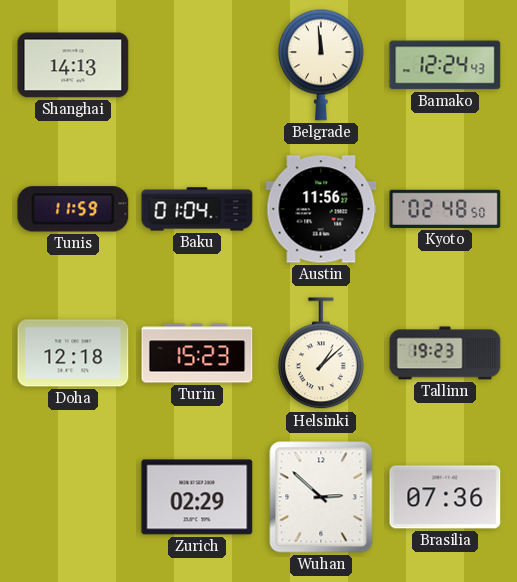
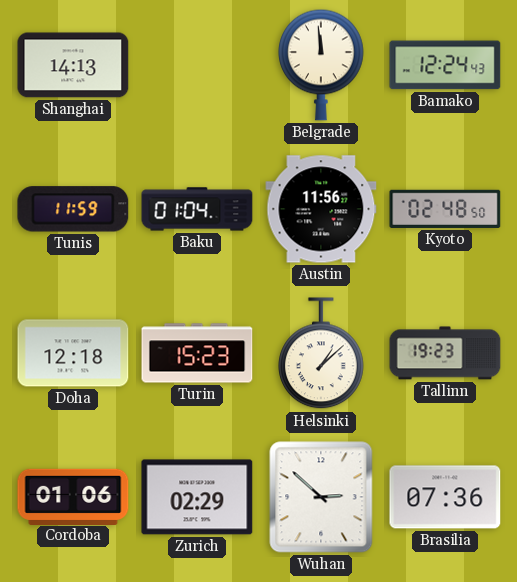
Cordoba: none -> 01:06 (73, 496)
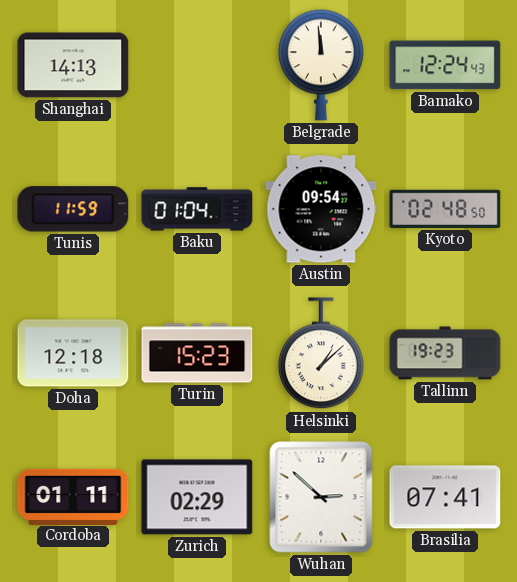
Austin: 11:56 -> 09:54 (321, 209)
Cordoba: 01:06 -> 01:11 (73, 496)
Brasilia: 07:36 -> 07:41 (445, 497)
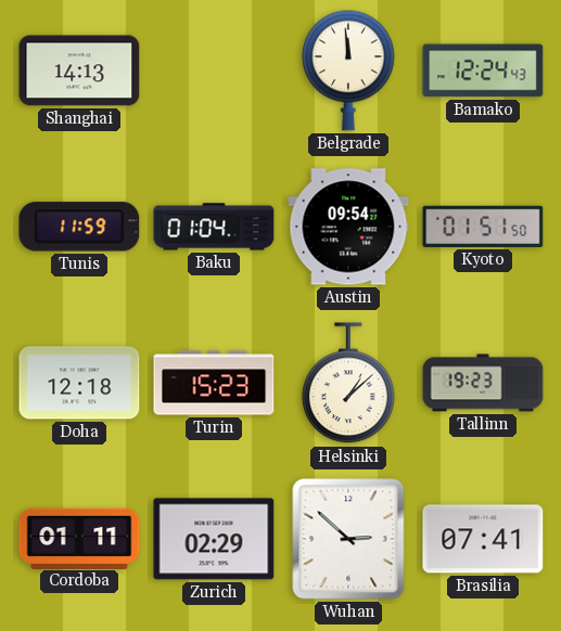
Kyoto: 02:48 -> 01:51 (483, 227)
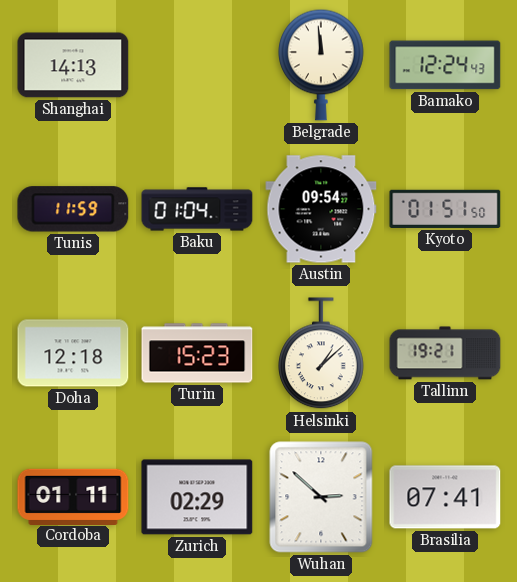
Tallinn: 19:23 -> 19:21 (445, 353)
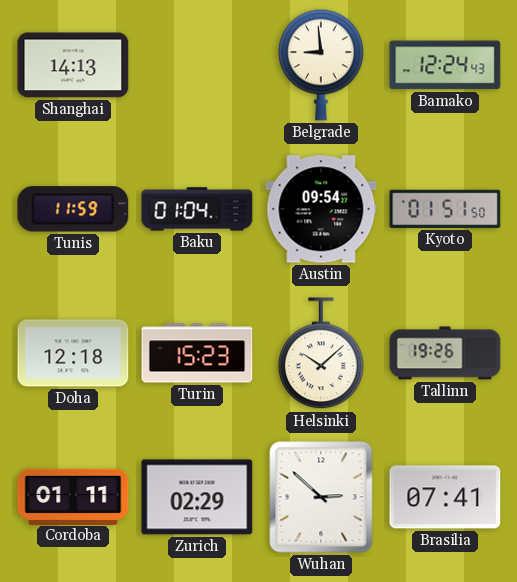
Belgrade: 11:59 -> 8:59 (322, 65)
Helsinki: 1:08 -> 10:08 (322, 354)
Tallinn: 19:21 -> 19:26 (445, 353)
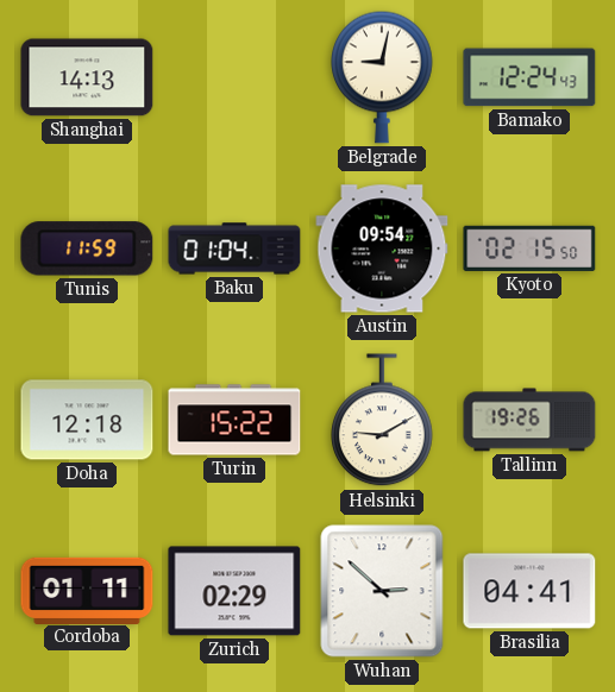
Belgrade: 8:59 -> 9:02 (383, 77)
Kyoto: 01:51 -> 02:15 (529, 249)
Turin: 15:23 -> 15:22 (234, 420)
Helsinki: 10:08 -> 9:10 (383, 421)
Brasilia: 07:41 -> 04:41 (529, 591)
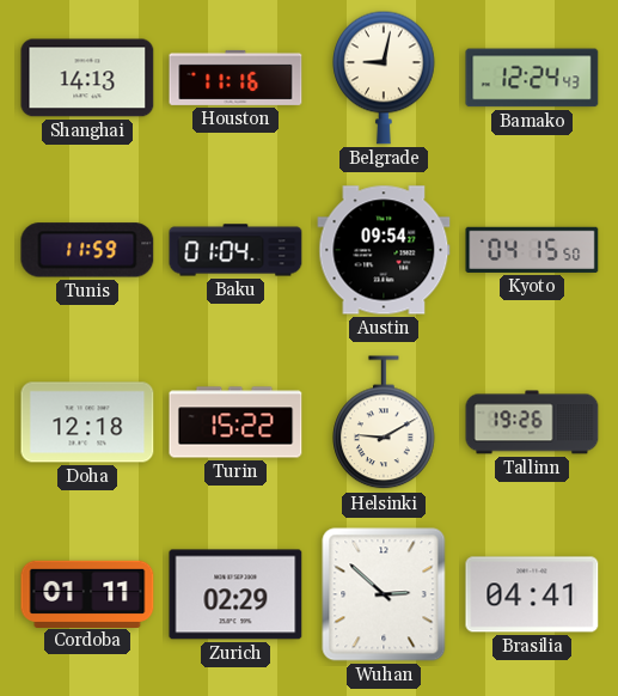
Houston: none -> 11:16 (235, 78)
Kyoto: 02:15 -> 04:15 (532, 250)
